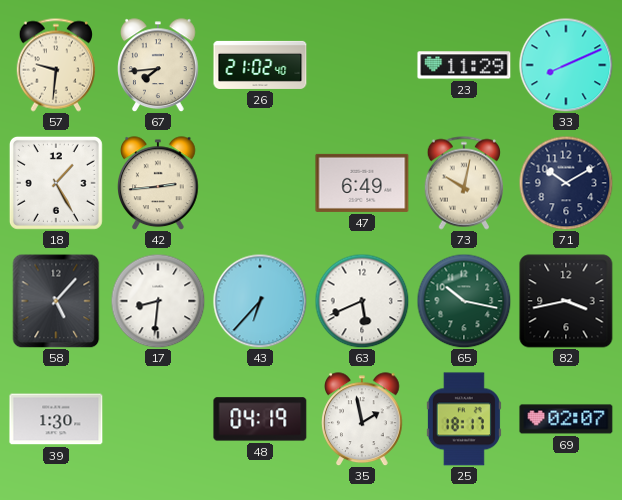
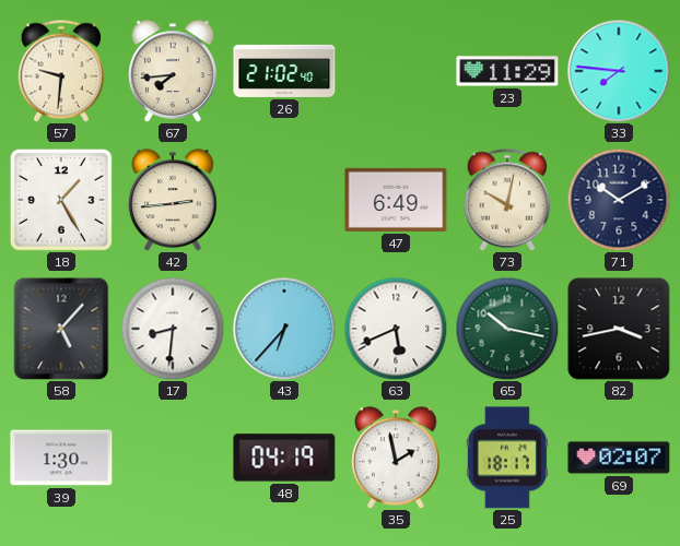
33: 8:11 -> 7:46 (619, 71)
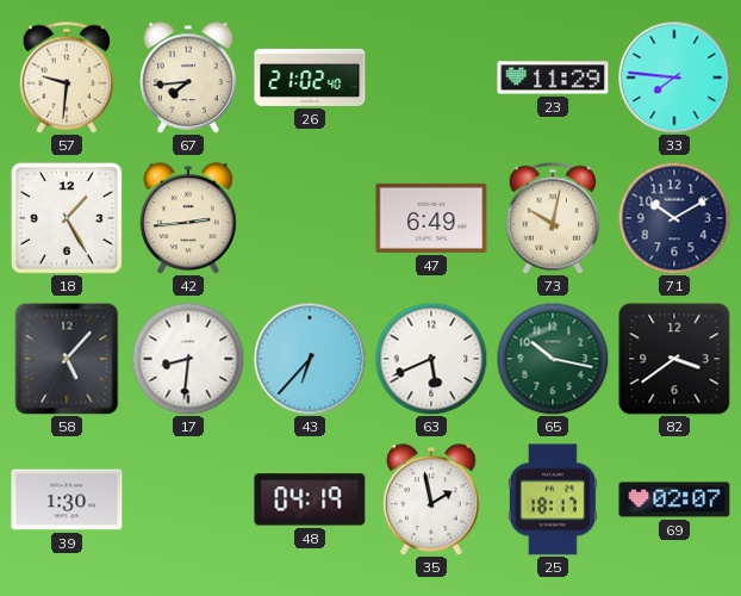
82: 3:43 -> 3:39 (674, 359)
